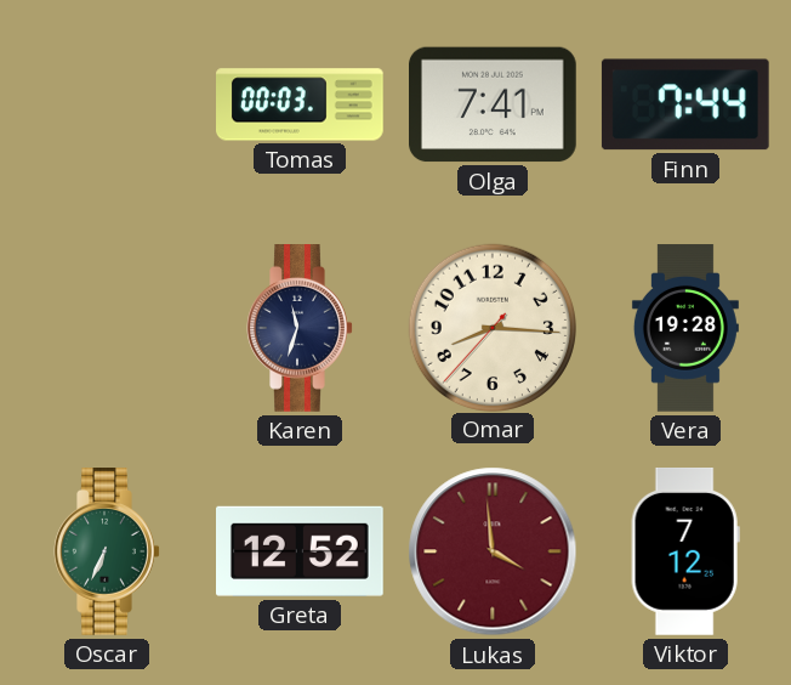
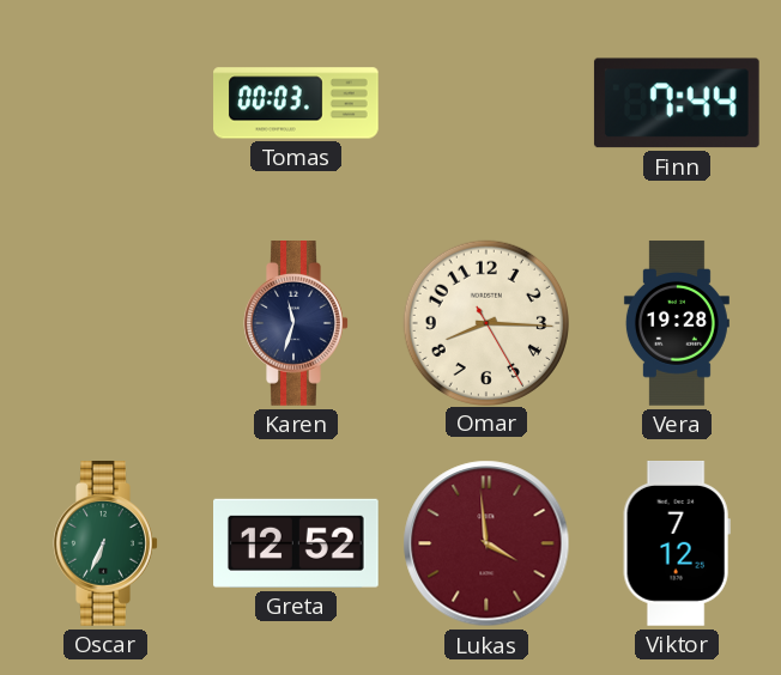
Olga: 7:41 -> none (494, 104)
Omar: 8:15:37 -> 8:15:25 (485, 322)
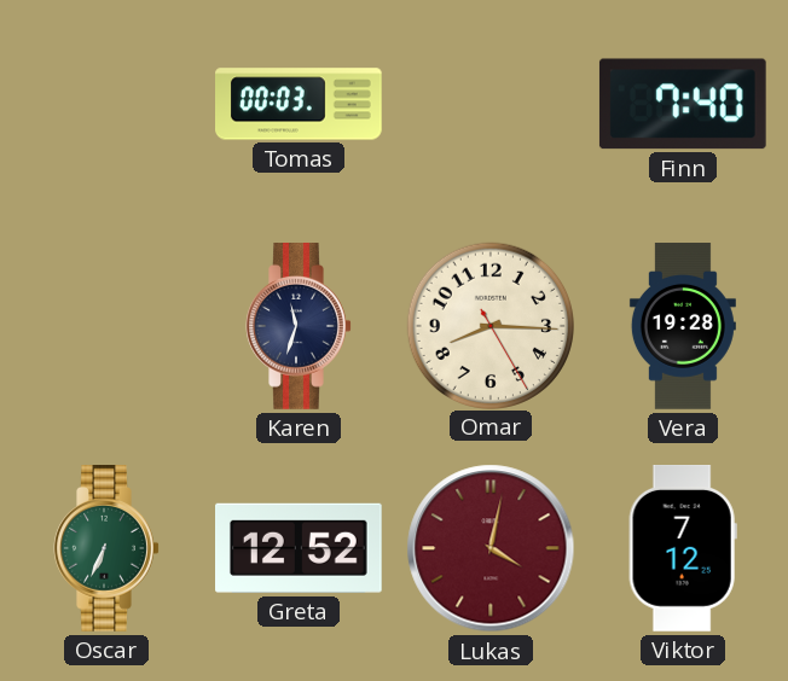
Finn: 7:44 -> 7:40 (683, 104)
Lukas: 3:59 -> 4:02 (491, 548)
